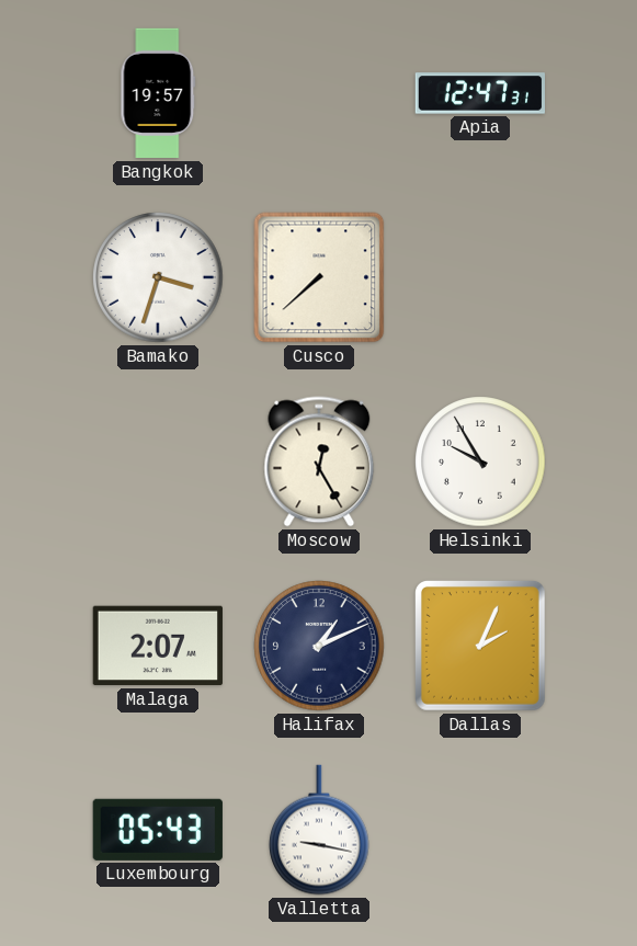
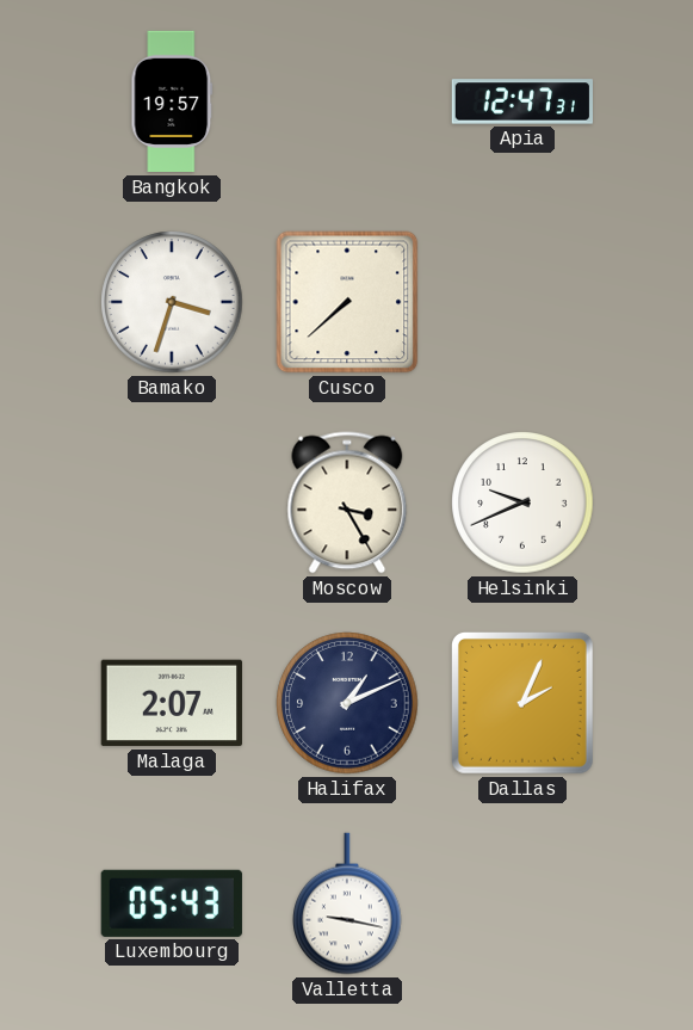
Moscow: 12:25 -> 3:25 (347, 502)
Helsinki: 9:55 -> 9:41 (522, 502)
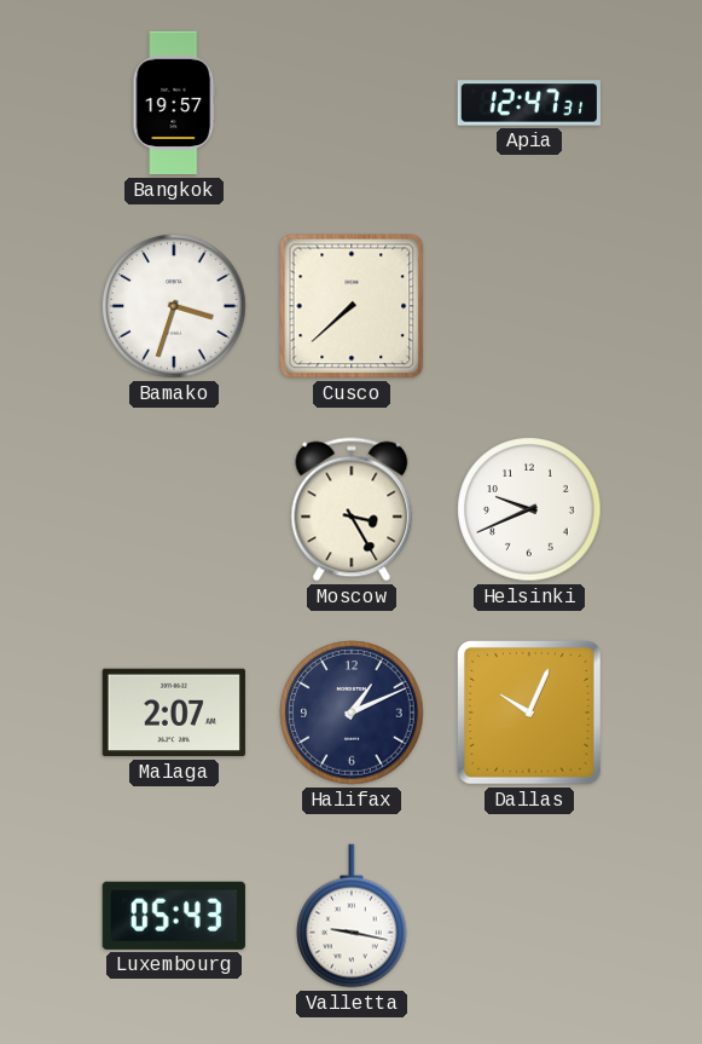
Dallas: 2:04 -> 10:04 (529, 713)
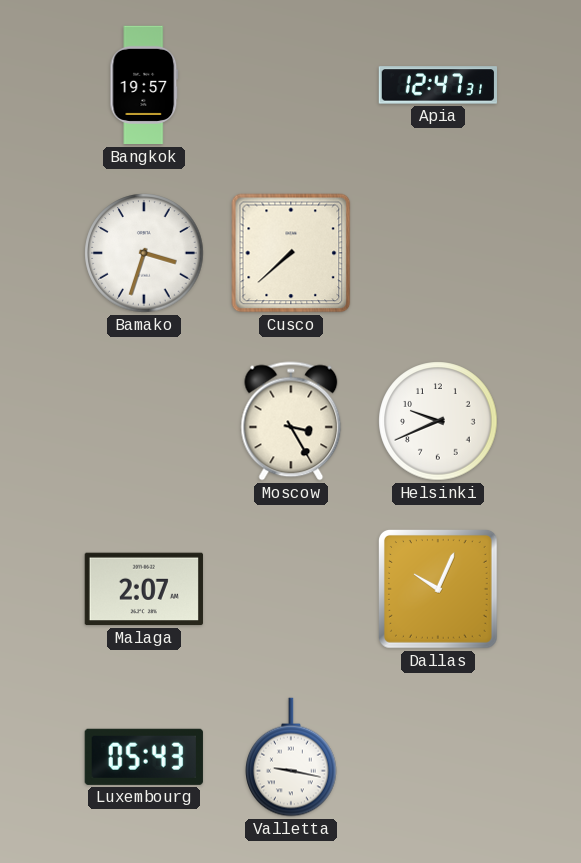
Halifax: 1:11 -> none (352, 713)
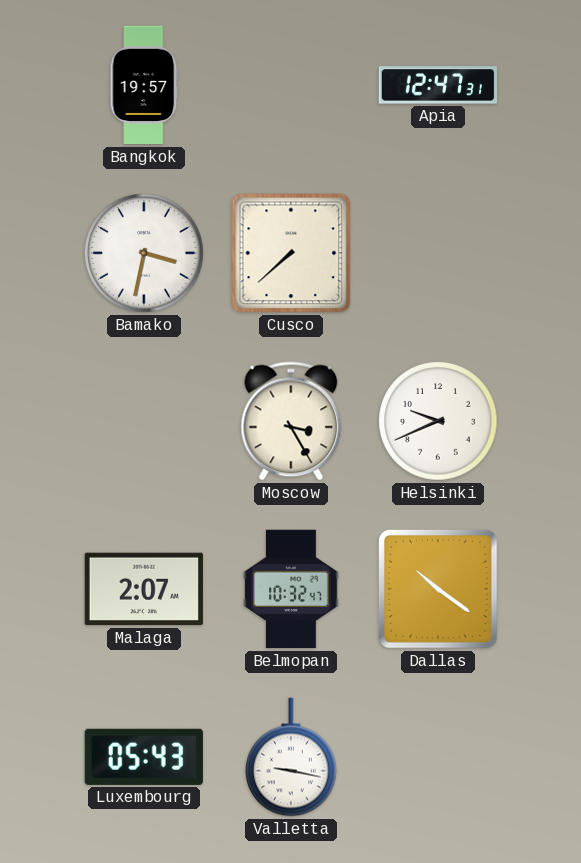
Bamako: 3:33 -> 3:32 (144, 253)
Belmopan: none -> 10:32 (291, 589)
Dallas: 10:04 -> 10:21 (438, 589)
